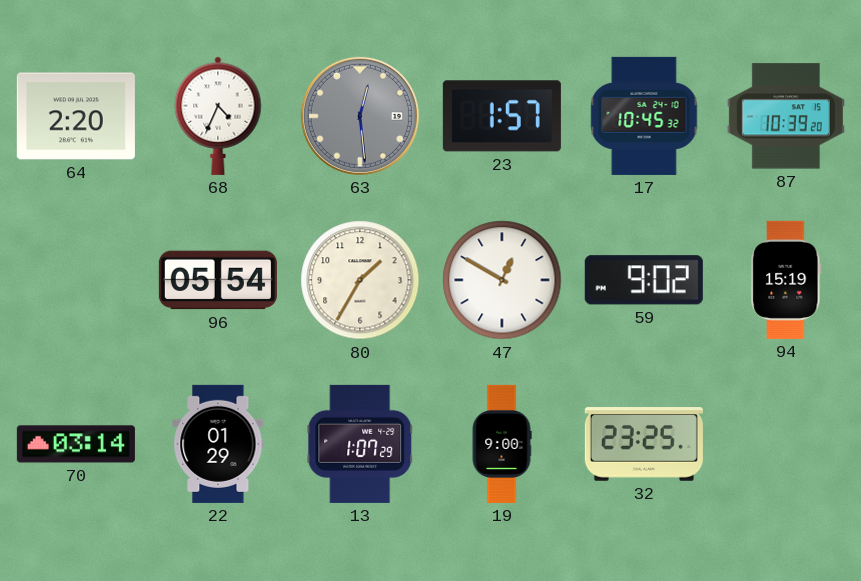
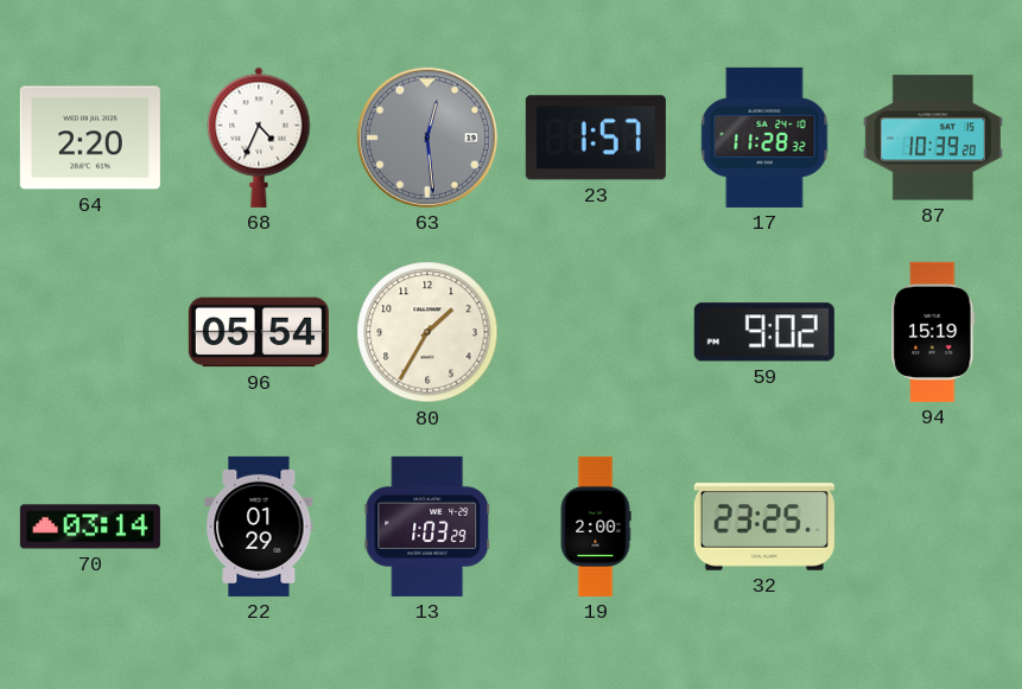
17: 10:45 -> 11:28 (764, 138)
47: 12:50 -> none (502, 280)
13: 1:07 -> 1:03 (427, 527)
19: 9:00 -> 2:00 (596, 527)
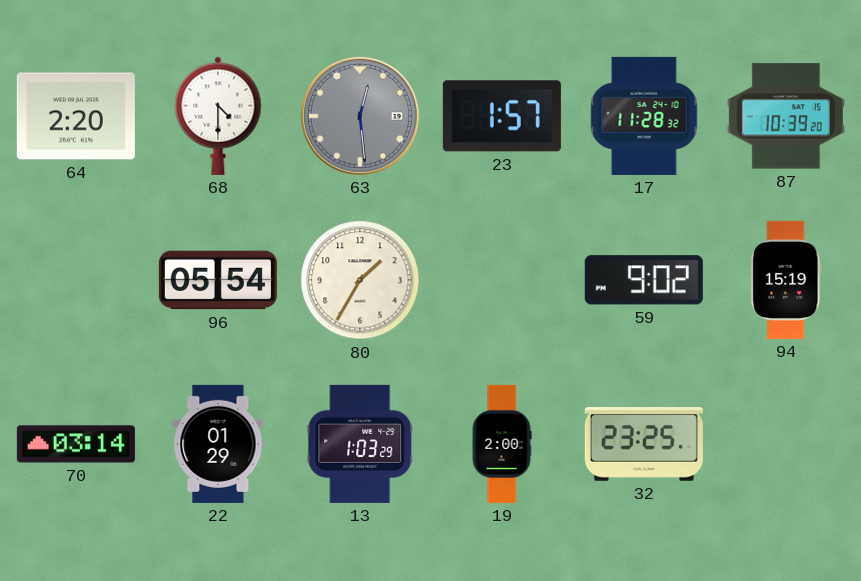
68: 4:34 -> 4:30 (218, 116)
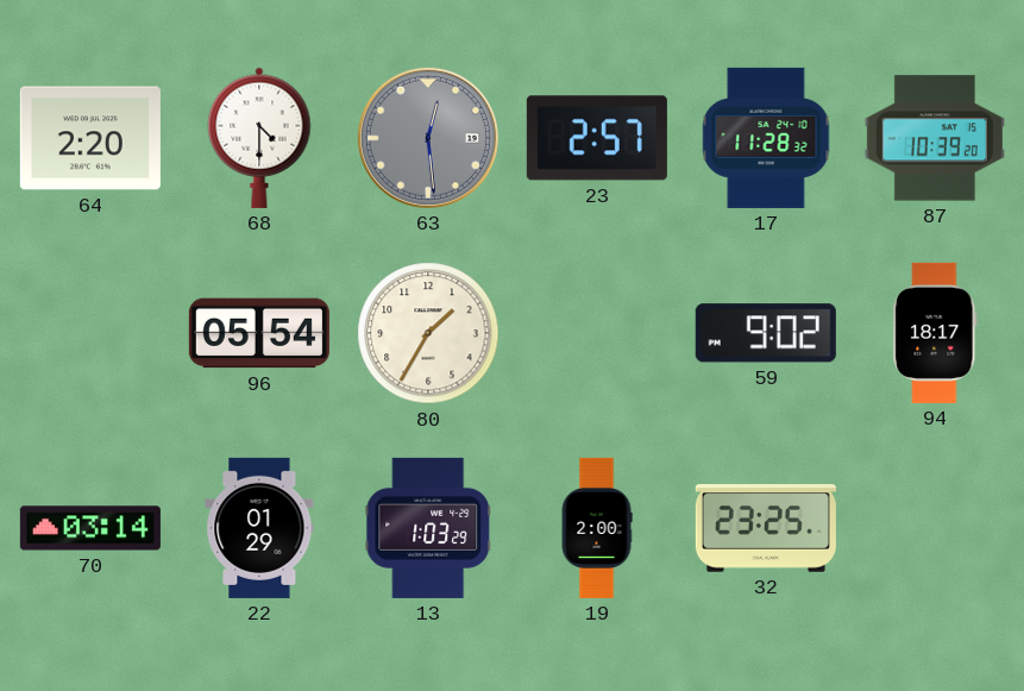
23: 1:57 -> 2:57 (597, 138)
94: 15:19 -> 18:17 (935, 333)
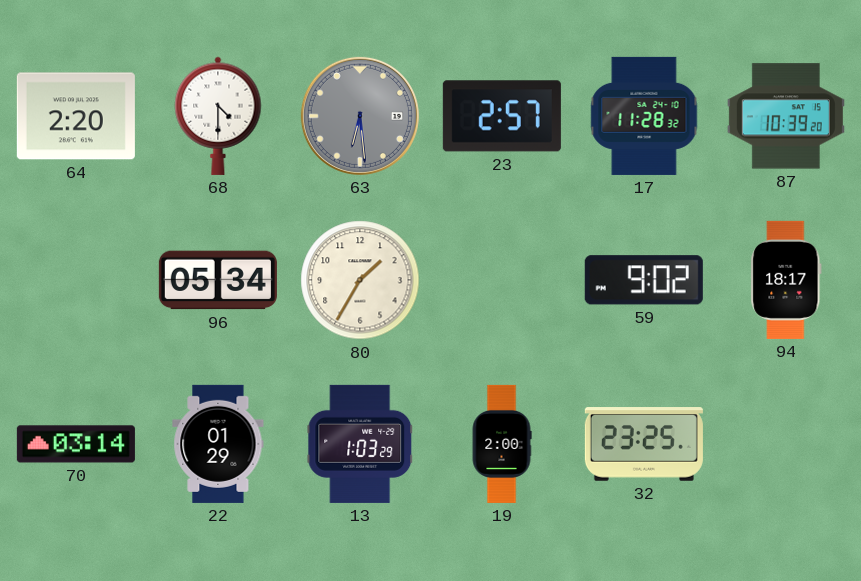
63: 12:29 -> 6:29 (360, 116)
96: 05:54 -> 05:34 (218, 280)
